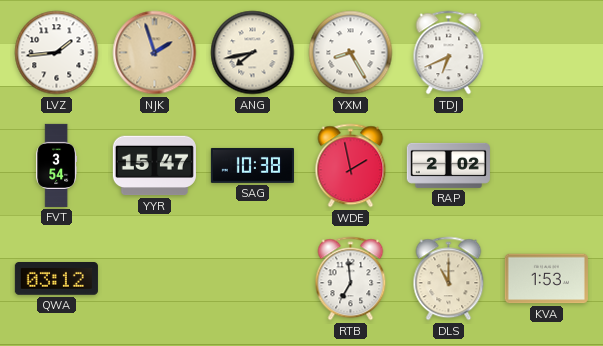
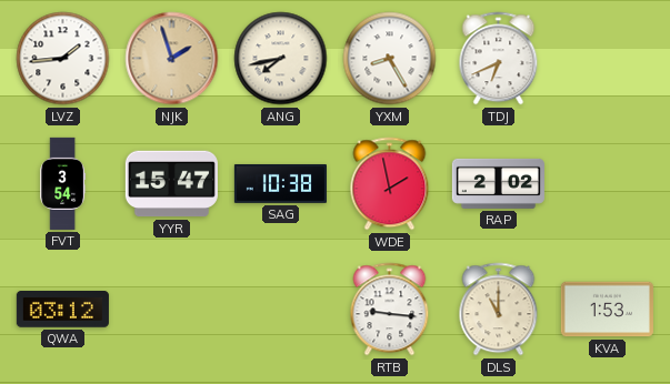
RTB: 6:59 -> 9:16 (390, 310)
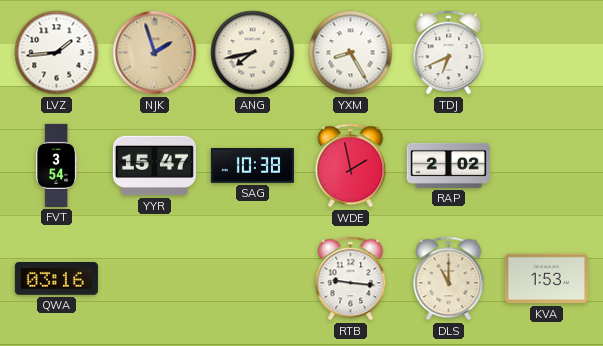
QWA: 03:12 -> 03:16 (56, 279)
